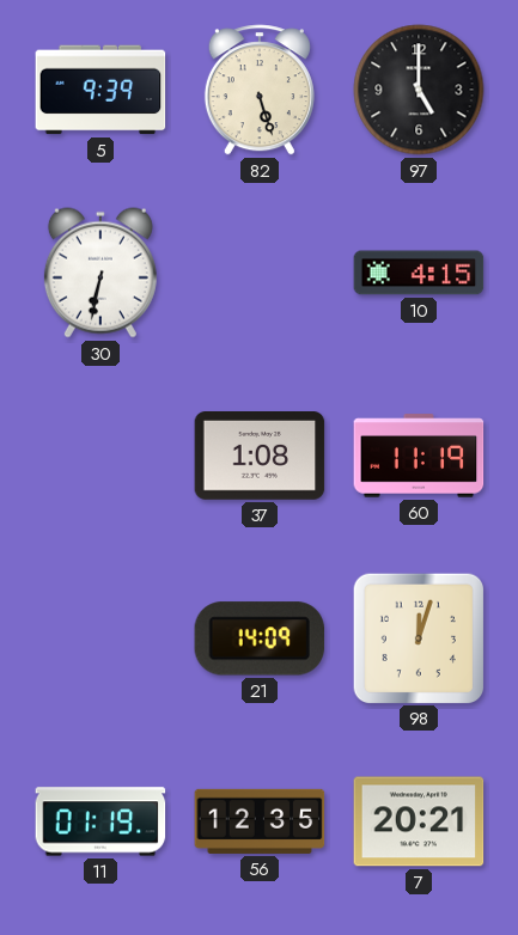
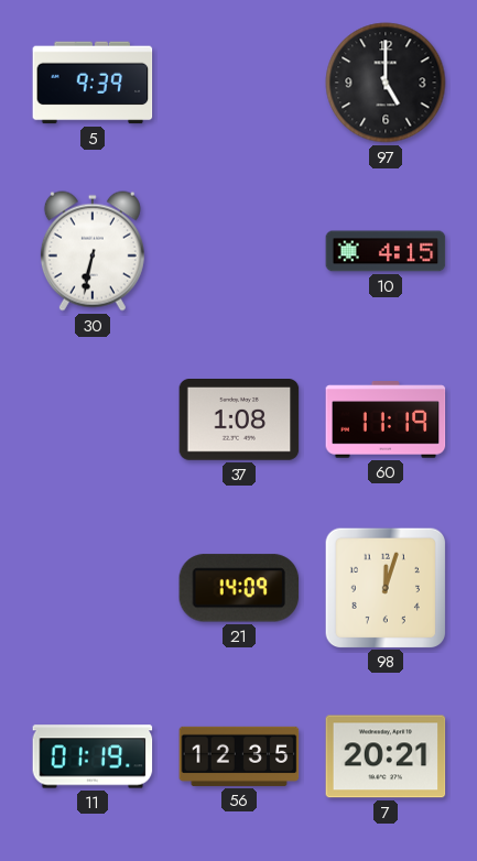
82: 5:27 -> none (260, 90)
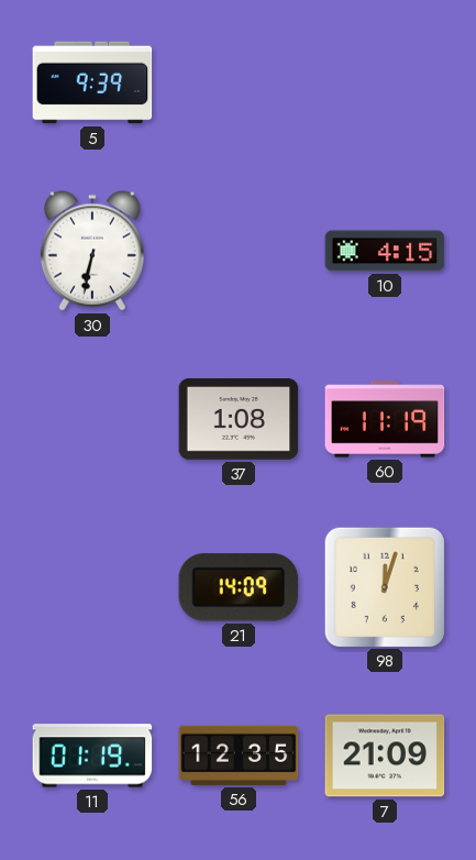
97: 5:00 -> none (386, 83)
7: 20:21 -> 21:09 (385, 756)
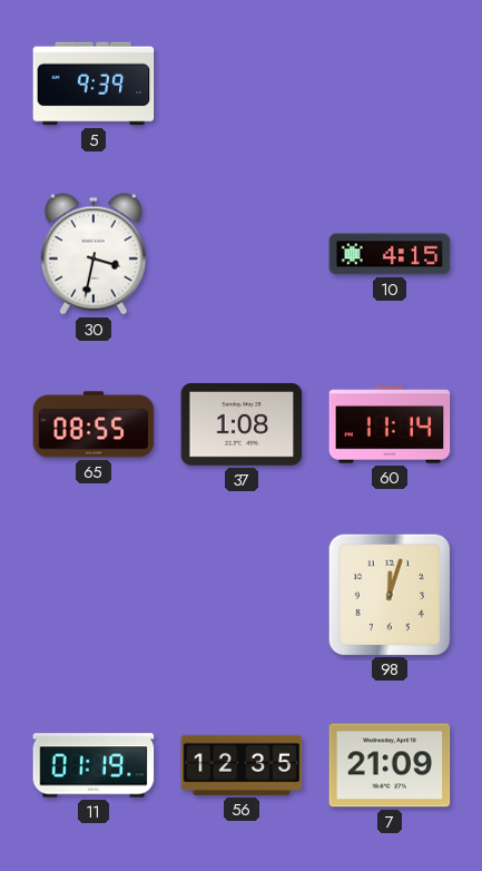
30: 6:32 -> 3:32 (94, 254)
65: none -> 08:55 (94, 424)
60: 11:19 -> 11:14 (390, 424)
21: 14:09 -> none (239, 587)
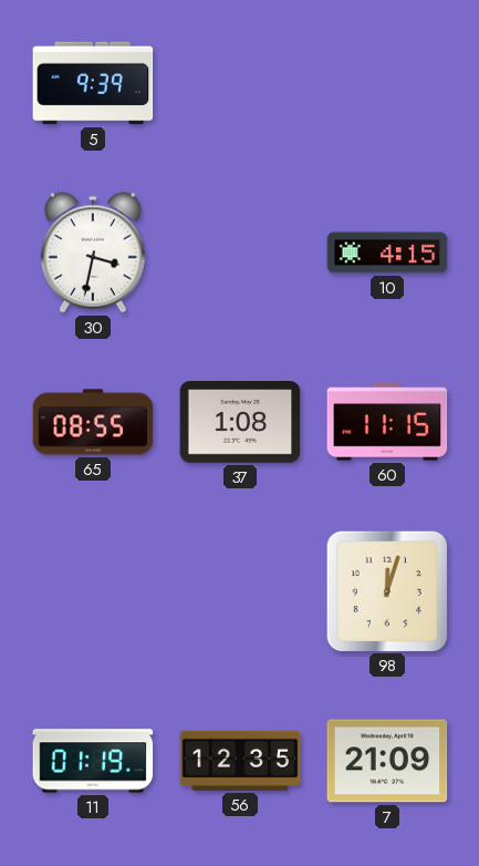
60: 11:14 -> 11:15 (387, 422)
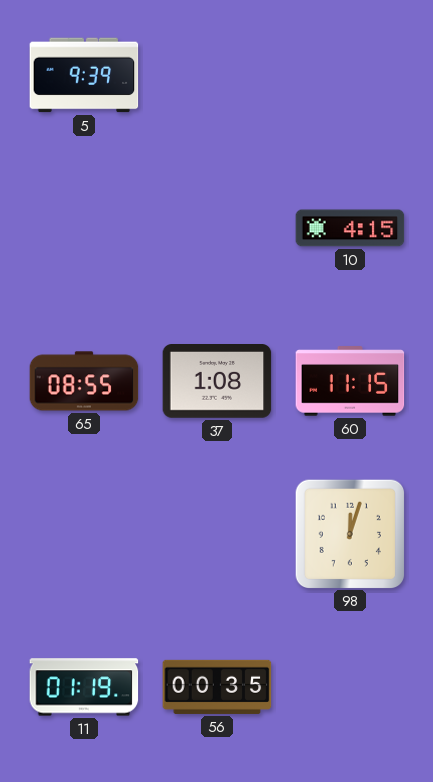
30: 3:32 -> none (93, 252)
56: 12:35 -> 00:35 (217, 687)
7: 21:09 -> none (387, 761)
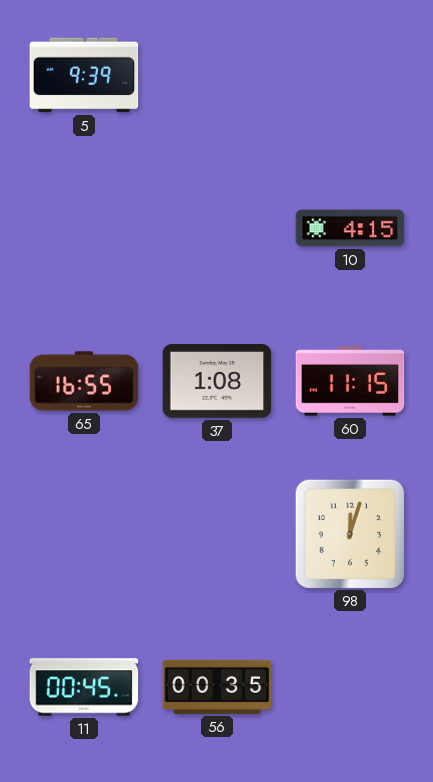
65: 08:55 -> 16:55 (84, 381)
11: 01:19 -> 00:45 (84, 687)
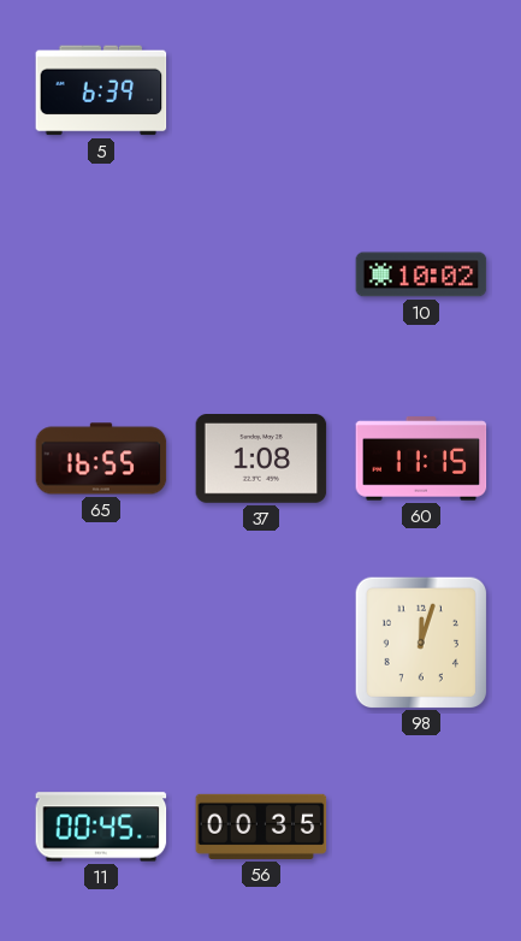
5: 9:39 -> 6:39 (101, 90)
10: 4:15 -> 10:02 (421, 274)
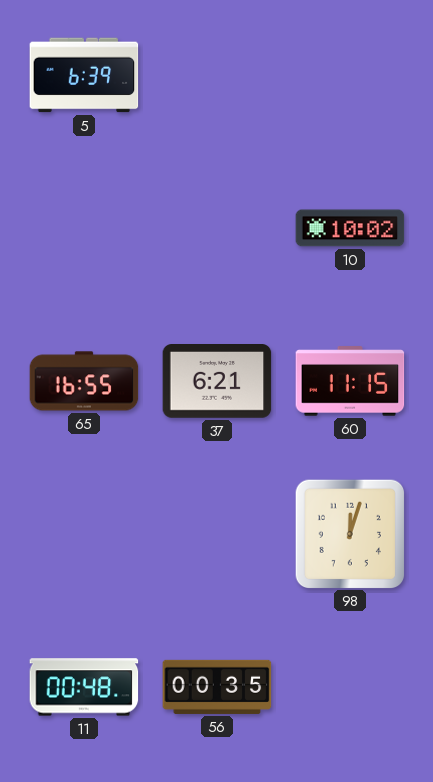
37: 1:08 -> 6:21 (217, 382)
11: 00:45 -> 00:48 (84, 687)
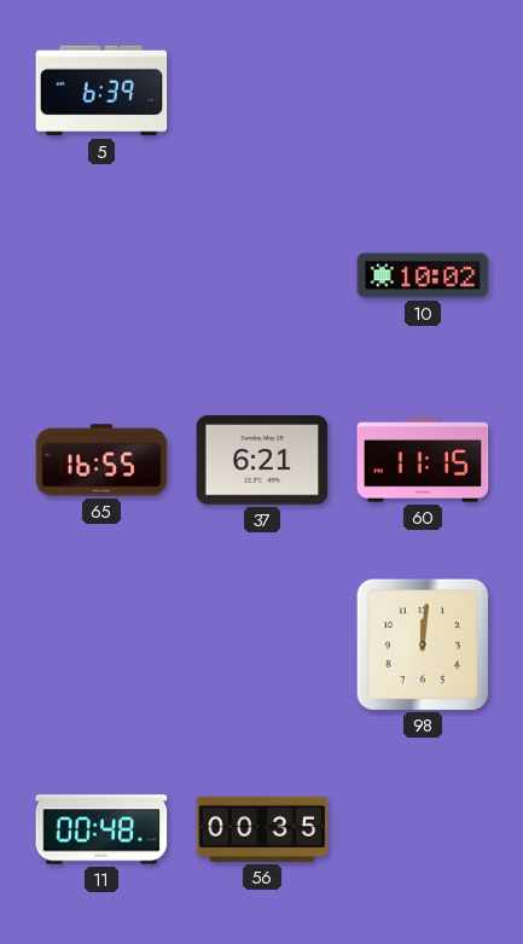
98: 12:03 -> 12:01 (422, 643)
